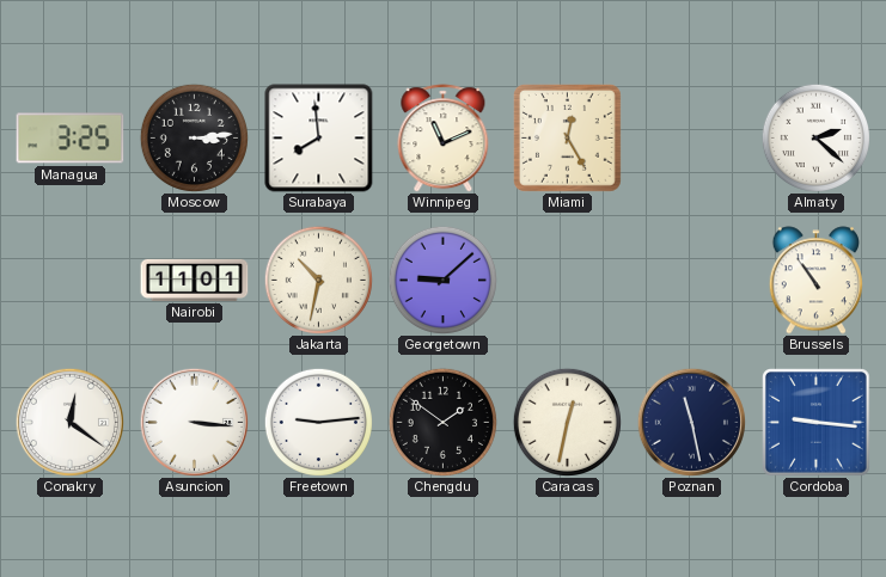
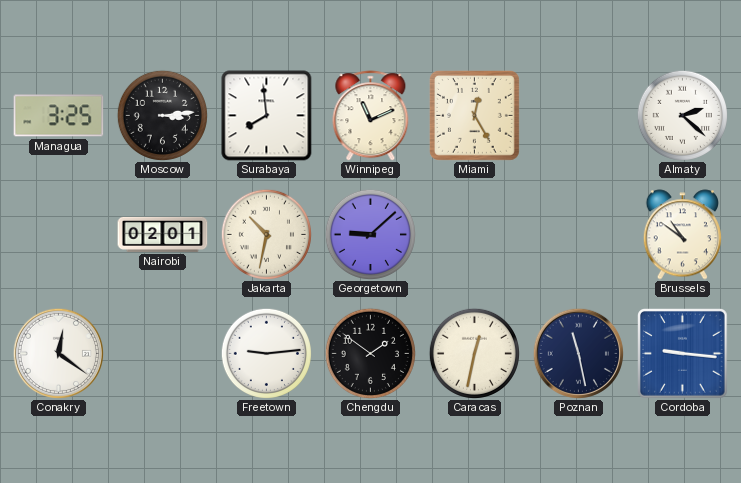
Nairobi: 11:01 -> 02:01 (163, 234)
Brussels: 10:54 -> 10:51 (682, 235)
Asuncion: 3:16 -> none (194, 422)
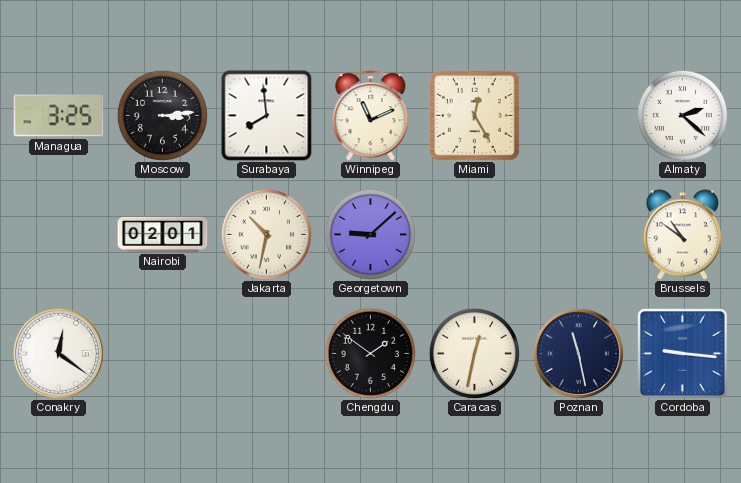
Freetown: 9:14 -> none (266, 353)
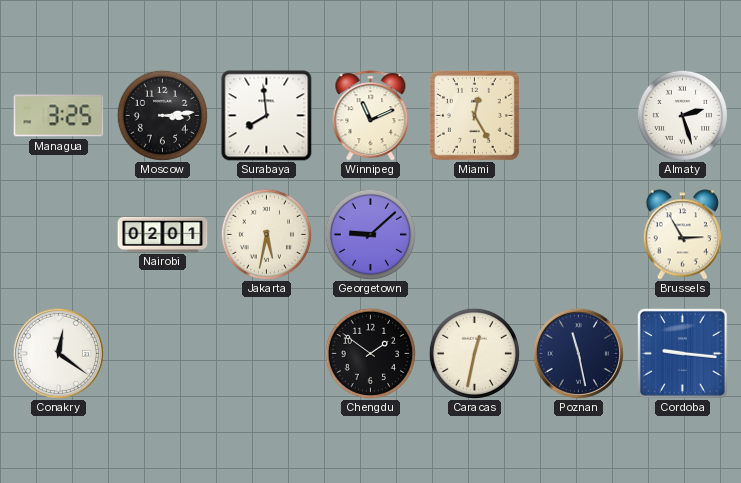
Almaty: 2:22 -> 2:27 (682, 115)
Jakarta: 10:32 -> 5:32 (266, 234)
Brussels: 10:51 -> 2:55 (682, 235)
